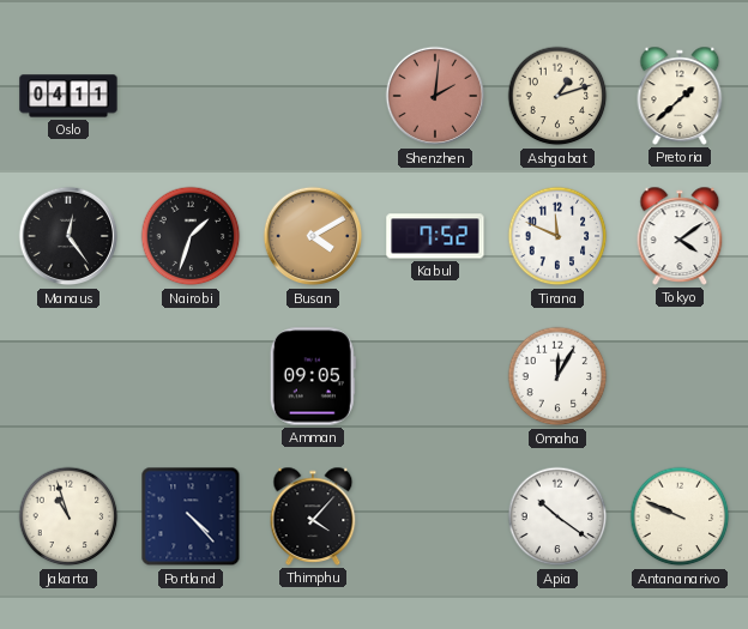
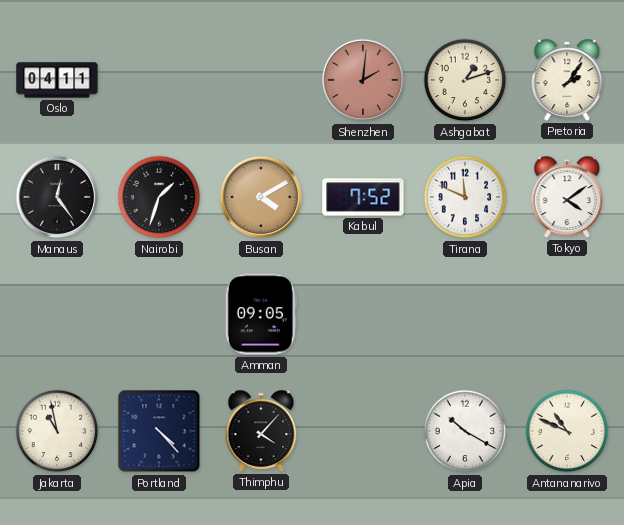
Pretoria: 1:38 -> 2:06 (567, 80)
Omaha: 12:05 -> none (557, 376)
Jakarta: 10:57 -> 10:58 (57, 431)
Apia: 10:21 -> 10:20 (465, 431)
Antananarivo: 9:49 -> 10:49 (567, 431)
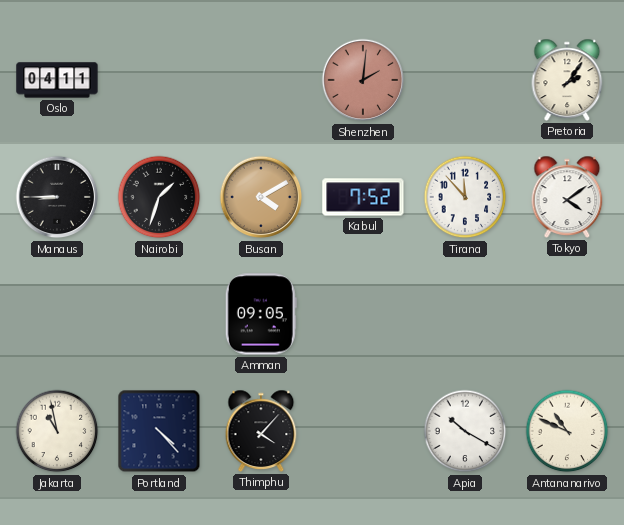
Ashgabat: 1:12 -> none (465, 80)
Manaus: 12:24 -> 8:45 (57, 197)
Tirana: 11:49 -> 11:53 (465, 197)
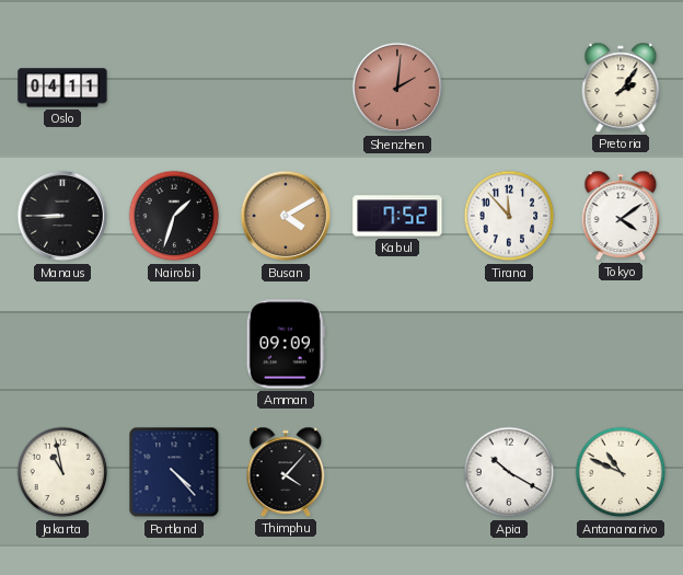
Amman: 09:05 -> 09:09 (286, 344)
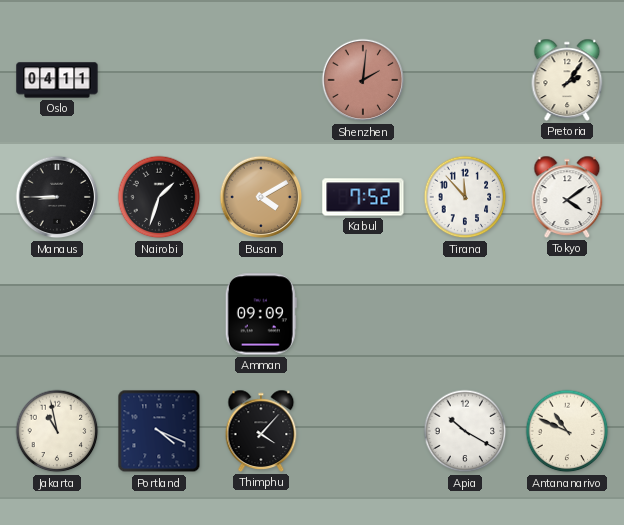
Portland: 4:23 -> 4:19 (159, 431)
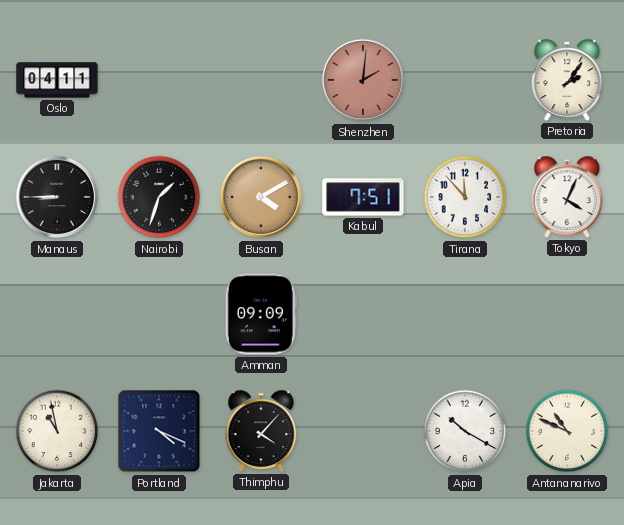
Kabul: 7:52 -> 7:51 (363, 197)
Tokyo: 4:09 -> 4:04 (567, 197)
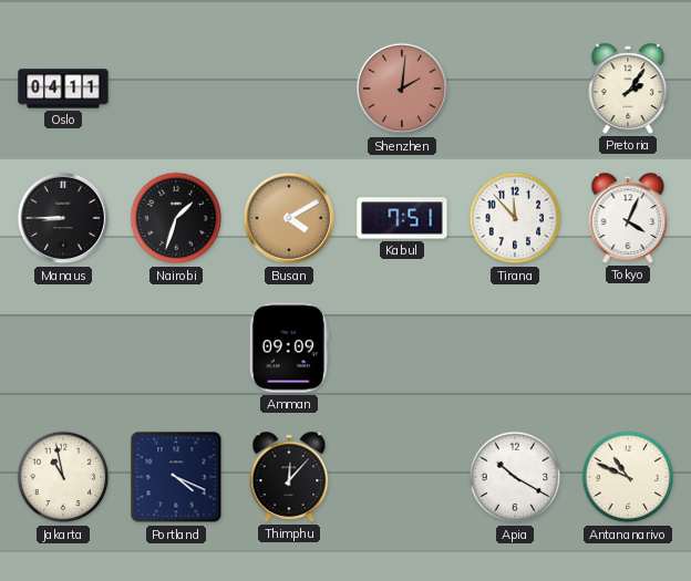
Thimphu: 4:07 -> 12:07 (289, 477)
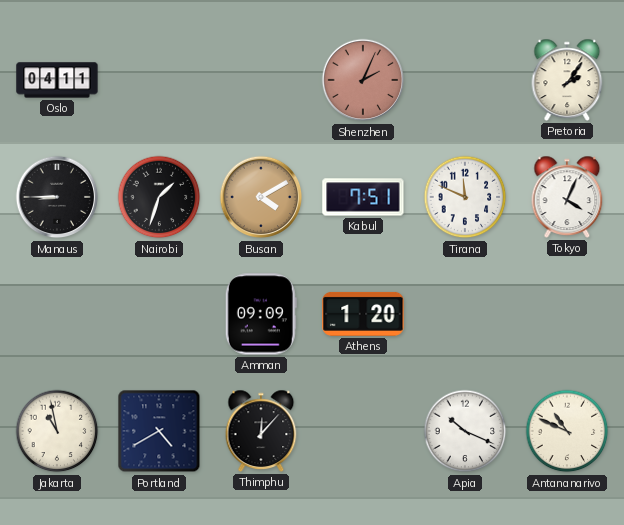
Shenzhen: 2:01 -> 2:04 (363, 80)
Tirana: 11:53 -> 11:49 (465, 197)
Athens: none -> 1:20 (363, 314)
Portland: 4:19 -> 4:40 (159, 431)
Apia: 10:20 -> 10:19 (465, 431)
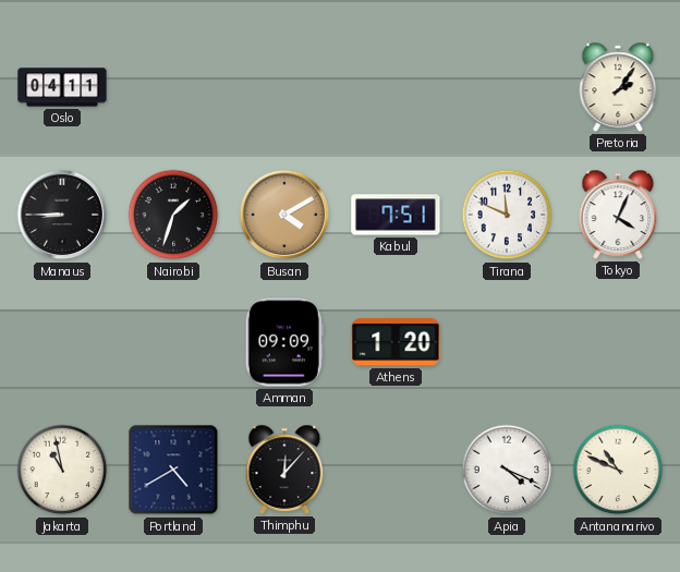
Shenzhen: 2:04 -> none (363, 80)
Apia: 10:19 -> 4:19 (507, 470)
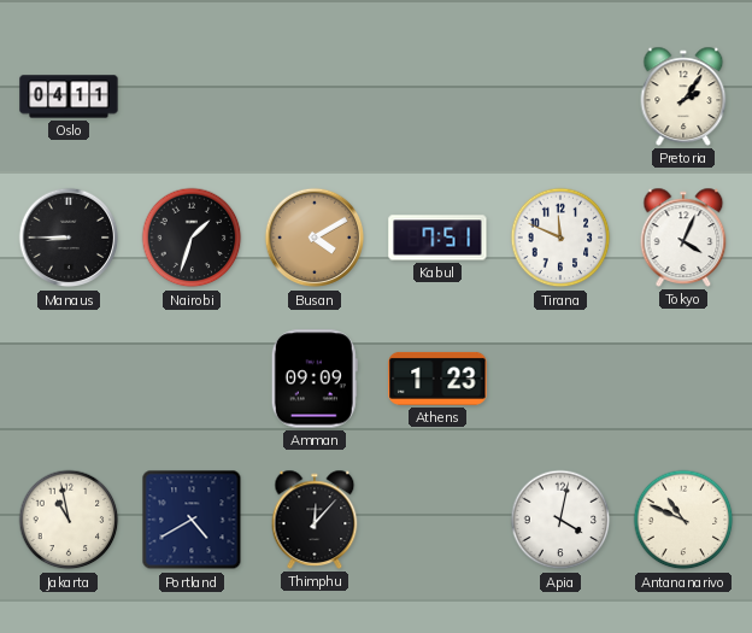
Athens: 1:20 -> 1:23 (437, 379)
Apia: 4:19 -> 4:02 (560, 520)
